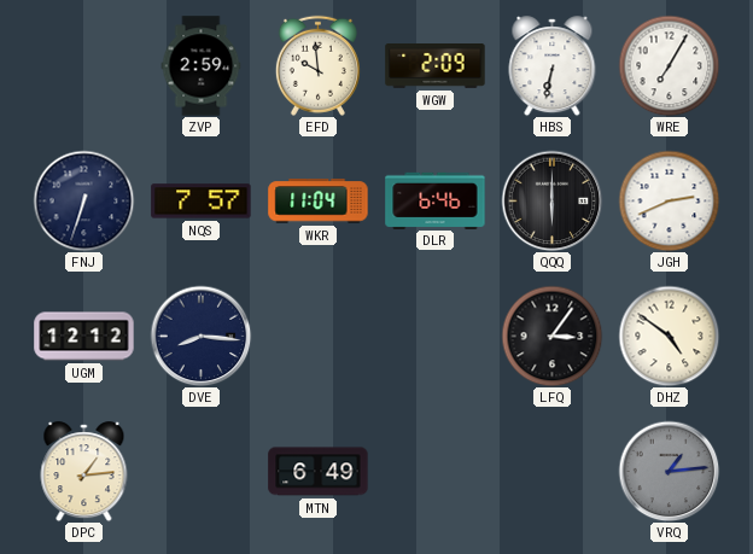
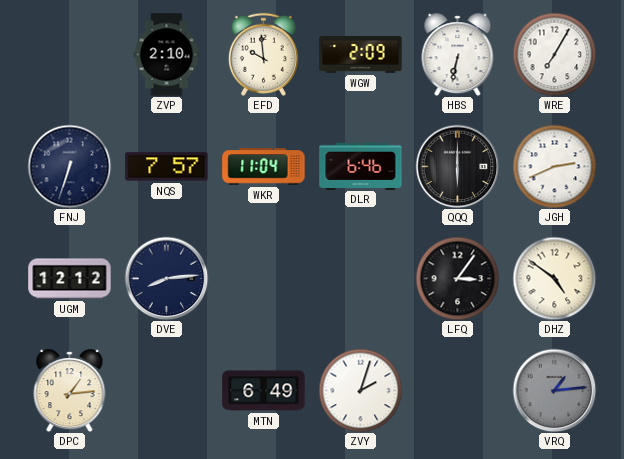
ZVP: 2:59 -> 2:10 (167, 55)
DVE: 8:16 -> 8:14 (166, 278)
ZVY: none -> 2:03 (360, 390)
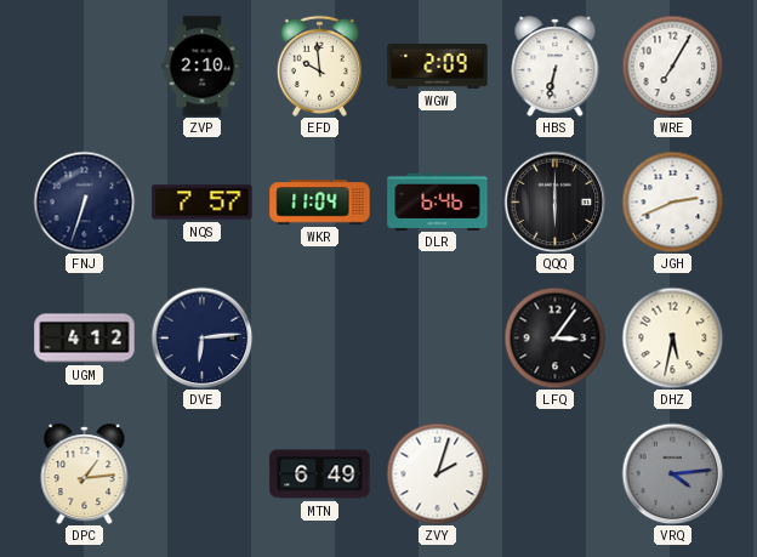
UGM: 12:12 -> 4:12 (85, 339)
DVE: 8:14 -> 6:14 (201, 337)
DHZ: 4:51 -> 5:32 (672, 337)
VRQ: 1:14 -> 4:14 (672, 473)
